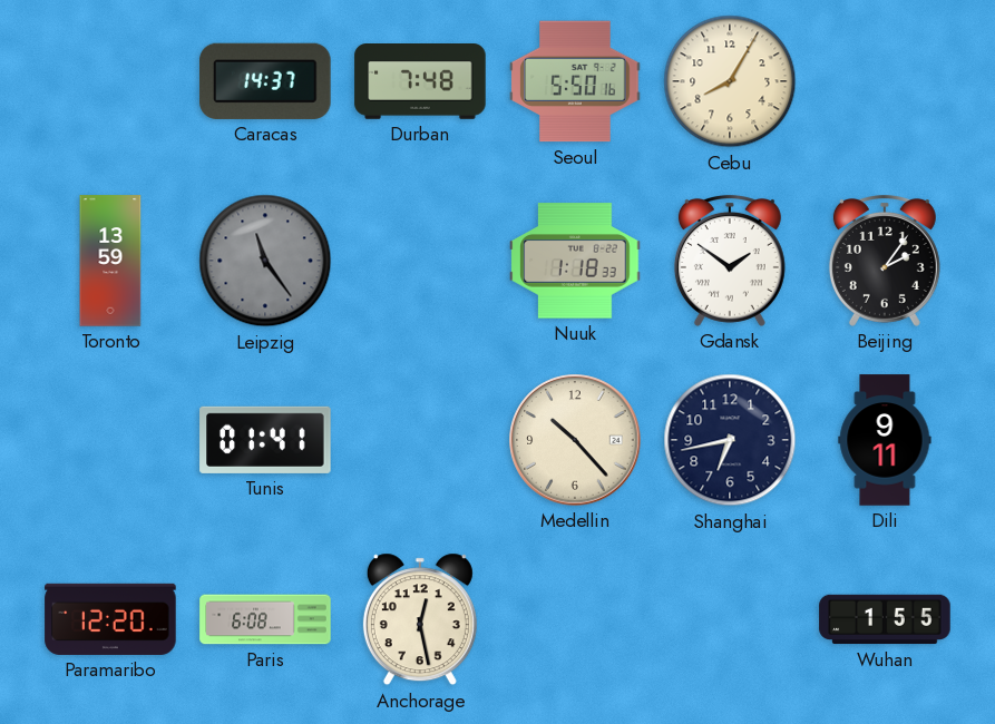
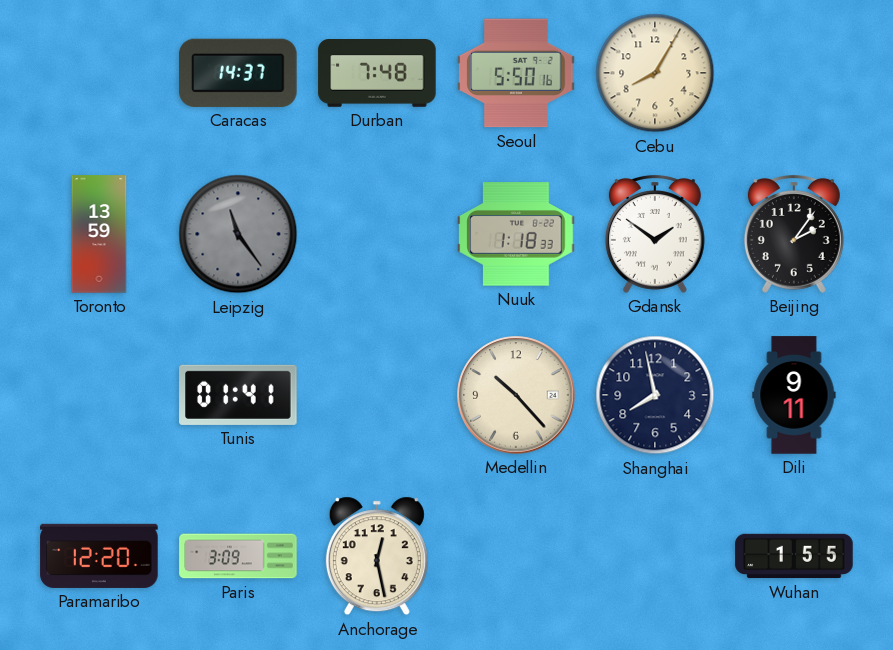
Shanghai: 6:43 -> 7:58 (655, 395)
Paris: 6:08 -> 3:09 (238, 556)
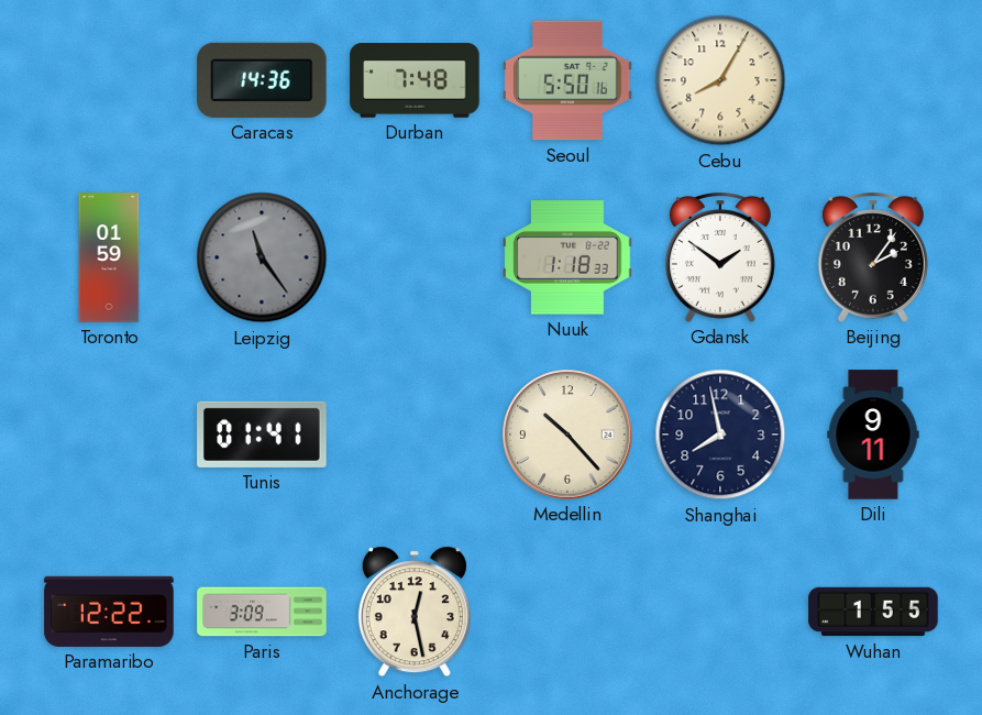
Caracas: 14:37 -> 14:36 (262, 80)
Toronto: 13:59 -> 01:59 (109, 257)
Paramaribo: 12:20 -> 12:22 (109, 612)
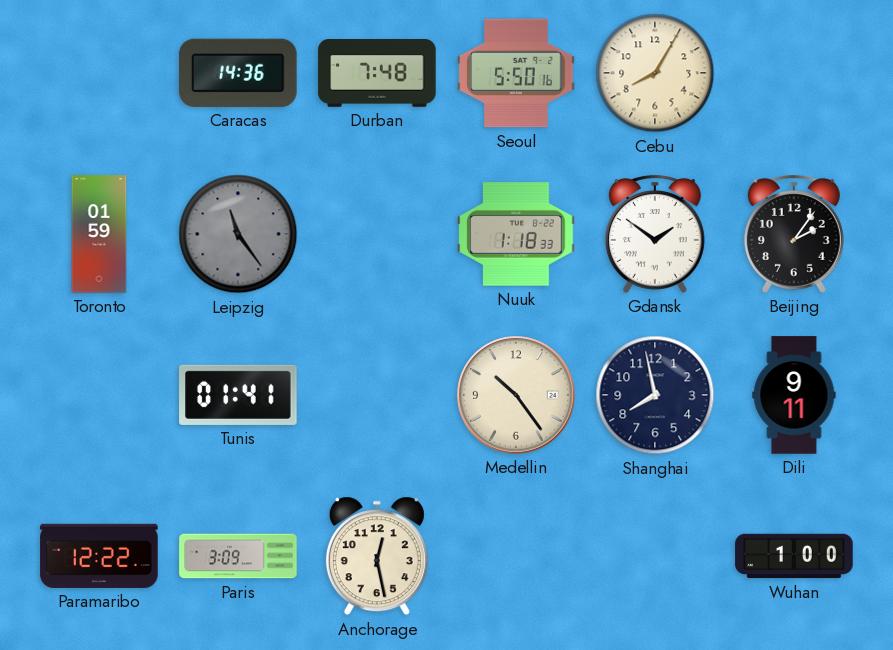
Medellin: 10:23 -> 10:24 (516, 395)
Wuhan: 1:55 -> 1:00 (794, 556)
